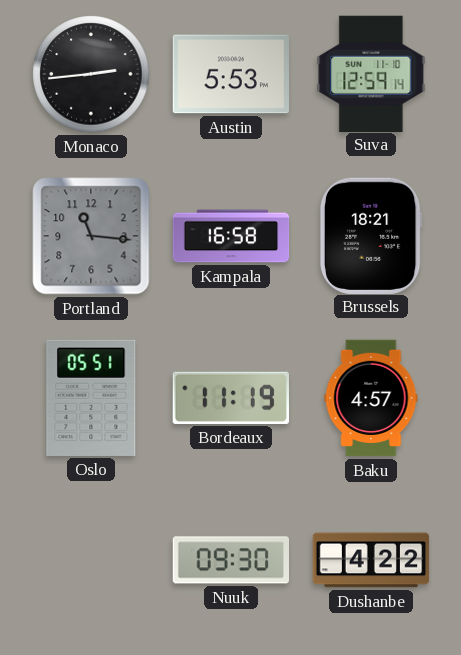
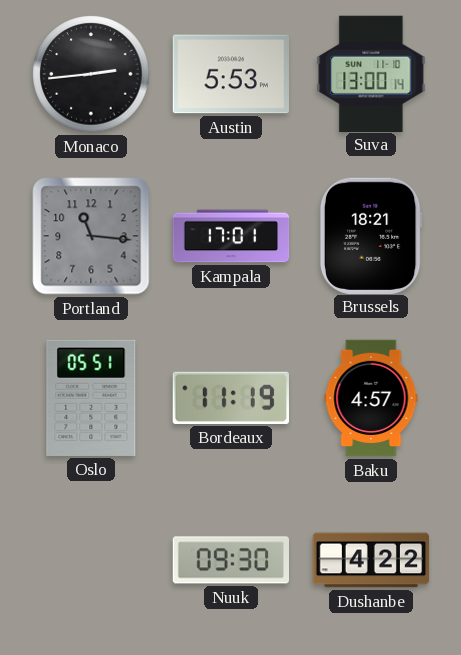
Suva: 12:59 -> 13:00 (371, 73)
Kampala: 16:58 -> 17:01 (231, 236)
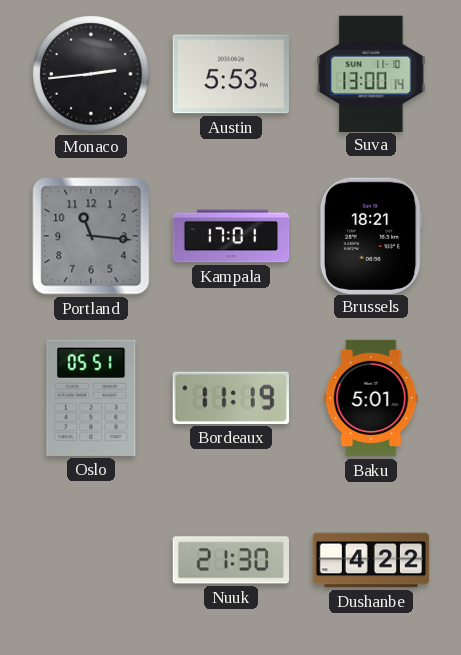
Baku: 4:57 -> 5:01 (371, 398)
Nuuk: 09:30 -> 21:30 (230, 560)
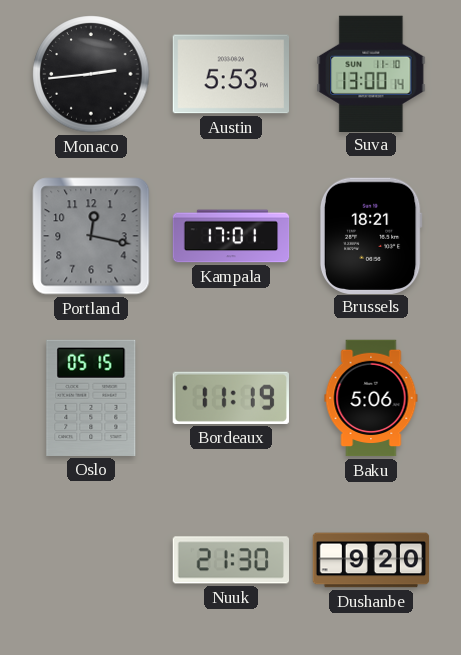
Portland: 11:16 -> 12:17 (91, 236)
Oslo: 05:51 -> 05:15 (91, 398)
Baku: 5:01 -> 5:06 (371, 398)
Dushanbe: 4:22 -> 9:20 (371, 560)
